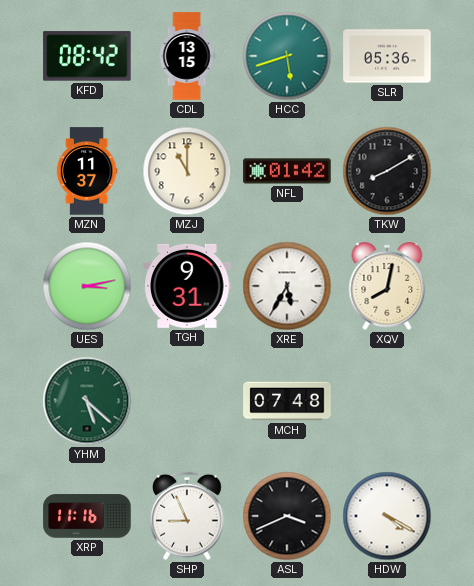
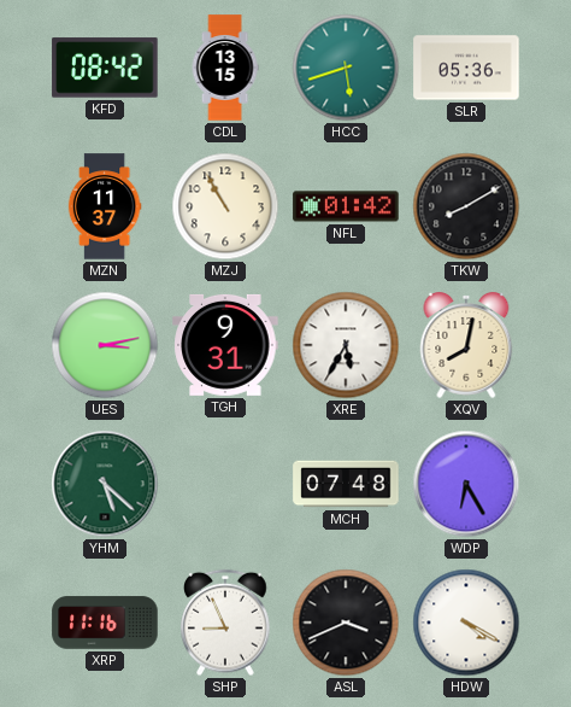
MZJ: 11:00 -> 10:55 (225, 206)
WDP: none -> 6:25 (466, 484)
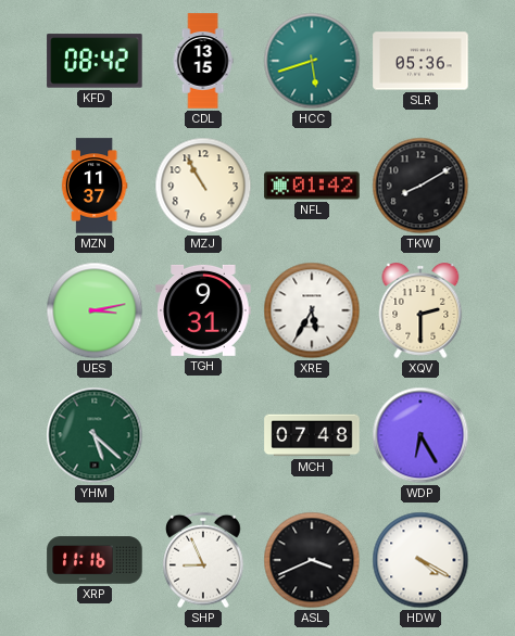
XQV: 8:02 -> 2:30 (420, 311)
